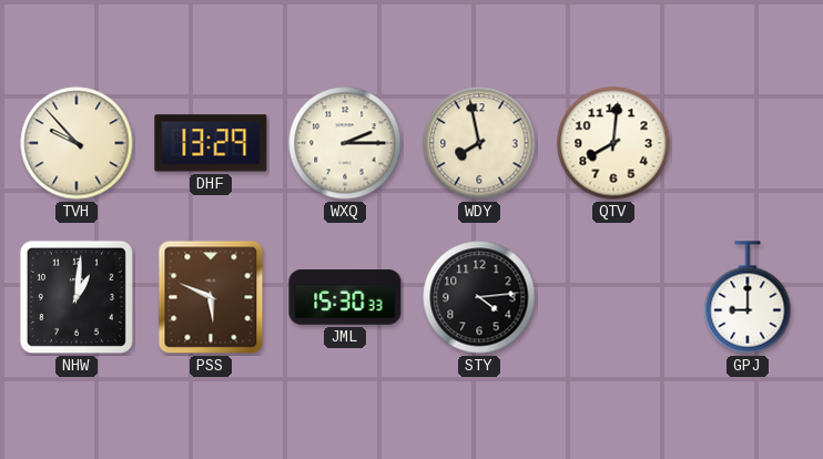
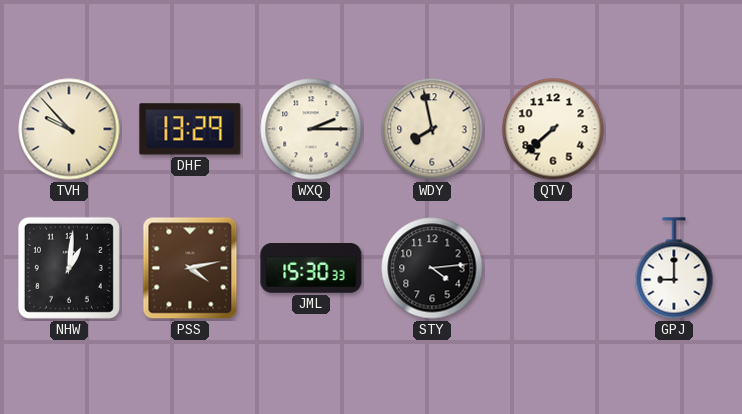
QTV: 8:01 -> 7:38 (553, 129)
PSS: 5:49 -> 4:13 (190, 268)
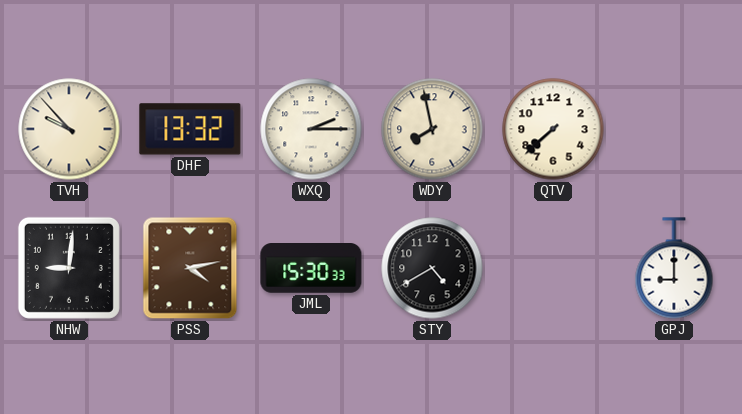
DHF: 13:29 -> 13:32 (190, 129)
NHW: 1:01 -> 9:01 (69, 268)
STY: 4:14 -> 4:40 (432, 268)
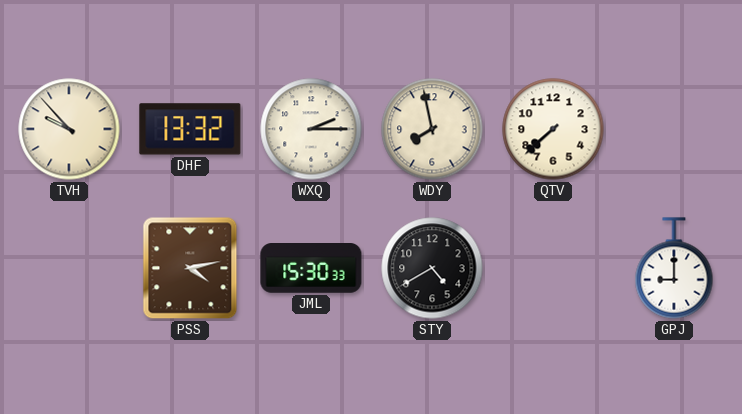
NHW: 9:01 -> none (69, 268)
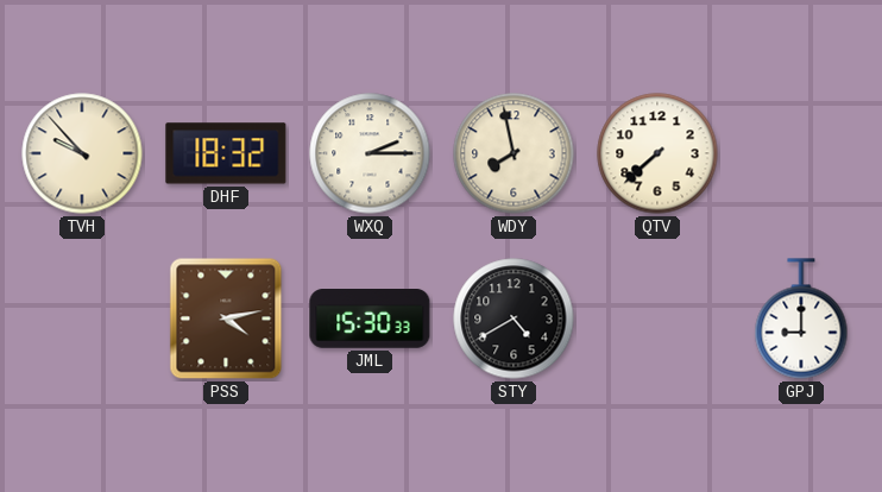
DHF: 13:32 -> 18:32 (226, 153)
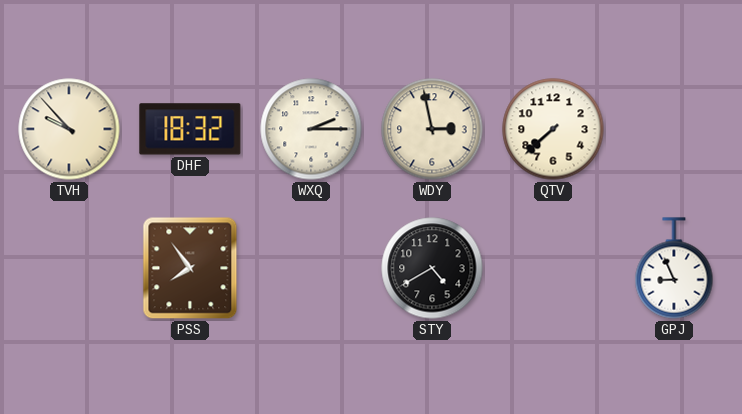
WDY: 7:58 -> 2:58 (432, 129)
PSS: 4:13 -> 7:54 (190, 268)
JML: 15:30 -> none (370, 318)
GPJ: 9:00 -> 8:56 (674, 268)
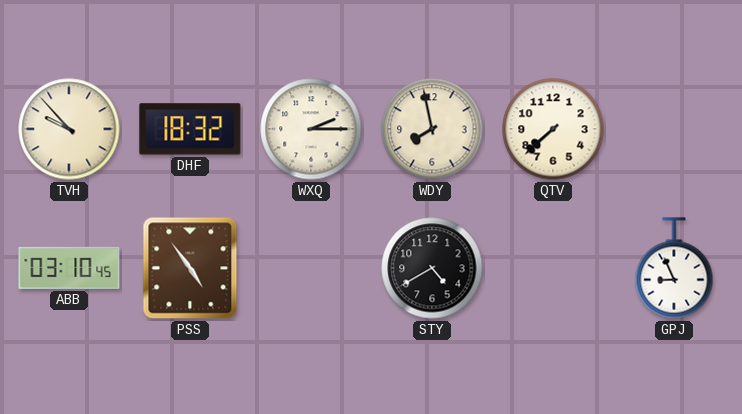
WDY: 2:58 -> 7:58 (432, 129)
ABB: none -> 03:10 (69, 268)
PSS: 7:54 -> 4:54 (190, 268)
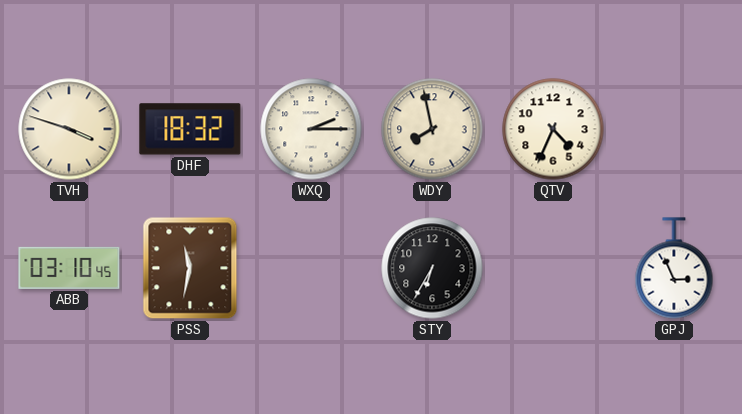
TVH: 9:53 -> 3:48 (69, 129)
QTV: 7:38 -> 4:34 (553, 129)
PSS: 4:54 -> 11:32 (190, 268)
STY: 4:40 -> 6:35 (432, 268)
GPJ: 8:56 -> 2:56 (674, 268)
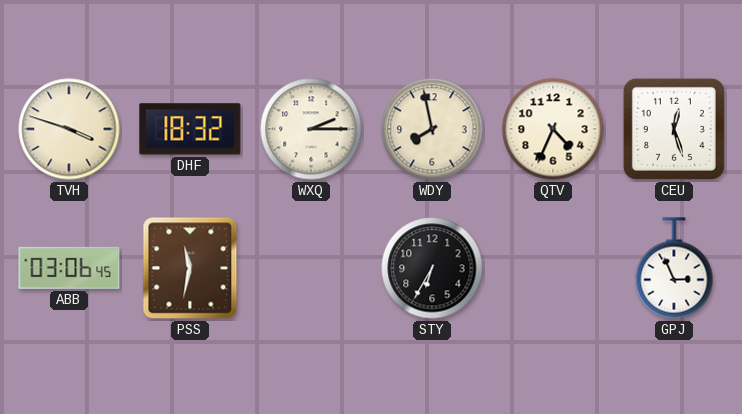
CEU: none -> 12:27 (674, 129)
ABB: 03:10 -> 03:06 (69, 268)
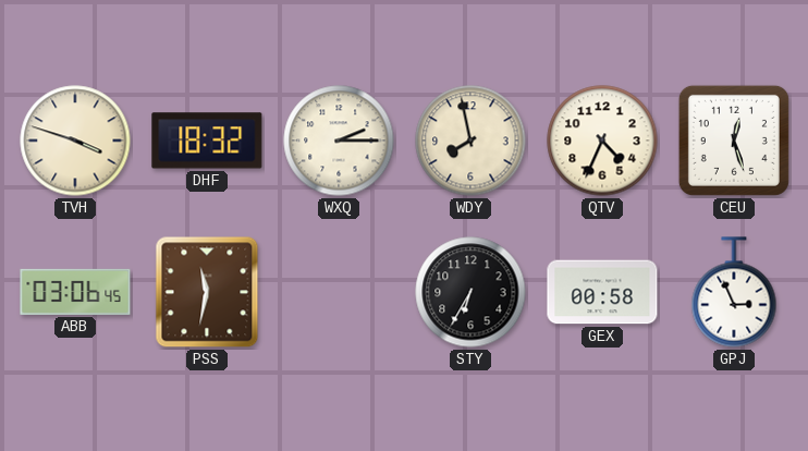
GEX: none -> 00:58 (602, 292)
